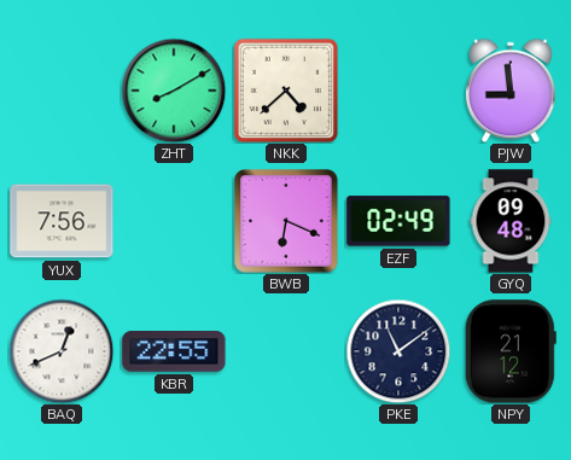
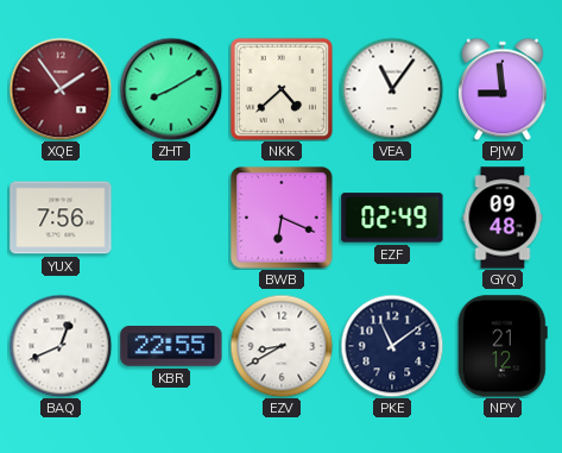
XQE: none -> 1:54 (61, 89)
VEA: none -> 11:06 (392, 89)
EZV: none -> 8:40 (282, 346)
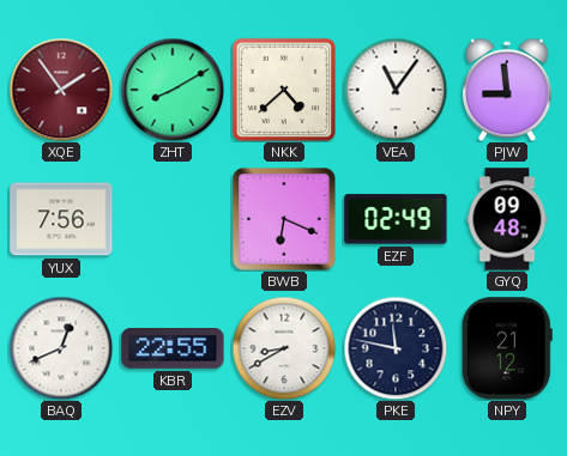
PKE: 11:09 -> 11:47 (396, 348)
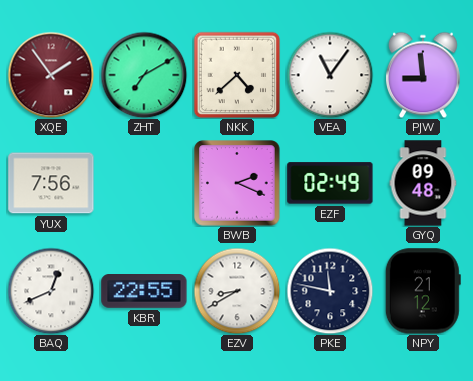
ZHT: 8:10 -> 7:10 (144, 75)
BWB: 6:19 -> 2:19 (237, 183)
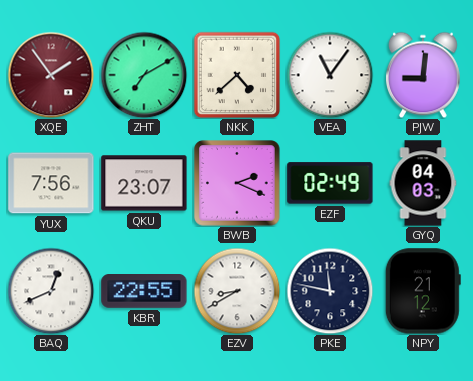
PJW: 8:59 -> 9:01 (423, 75)
QKU: none -> 23:07 (144, 183)
GYQ: 09:48 -> 04:03 (423, 183)
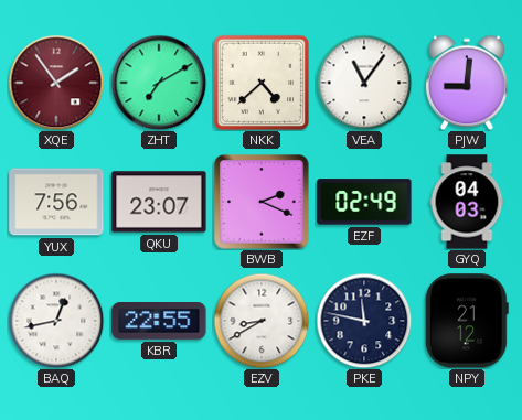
BAQ: 12:41 -> 12:43 (56, 321)
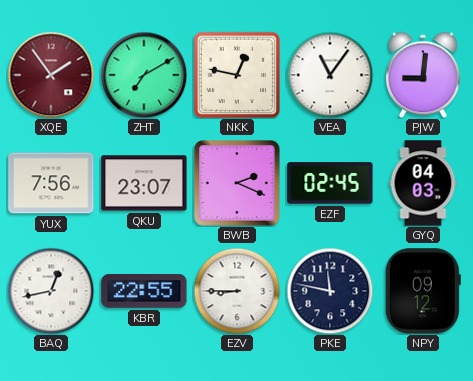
NKK: 4:38 -> 12:47 (237, 75)
EZF: 02:49 -> 02:45 (330, 183)
EZV: 8:40 -> 8:45 (237, 291)
NPY: 21:12 -> 09:12 (423, 291)
